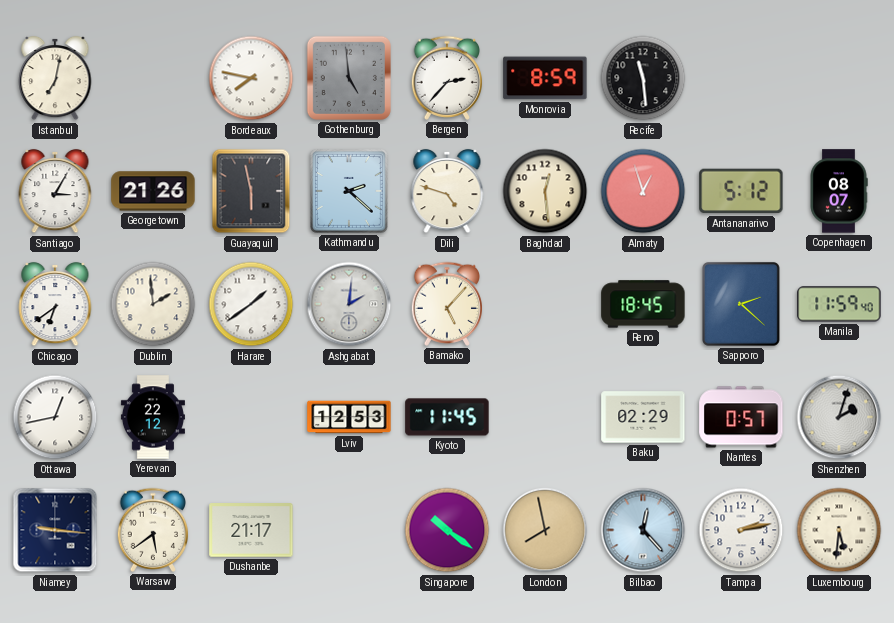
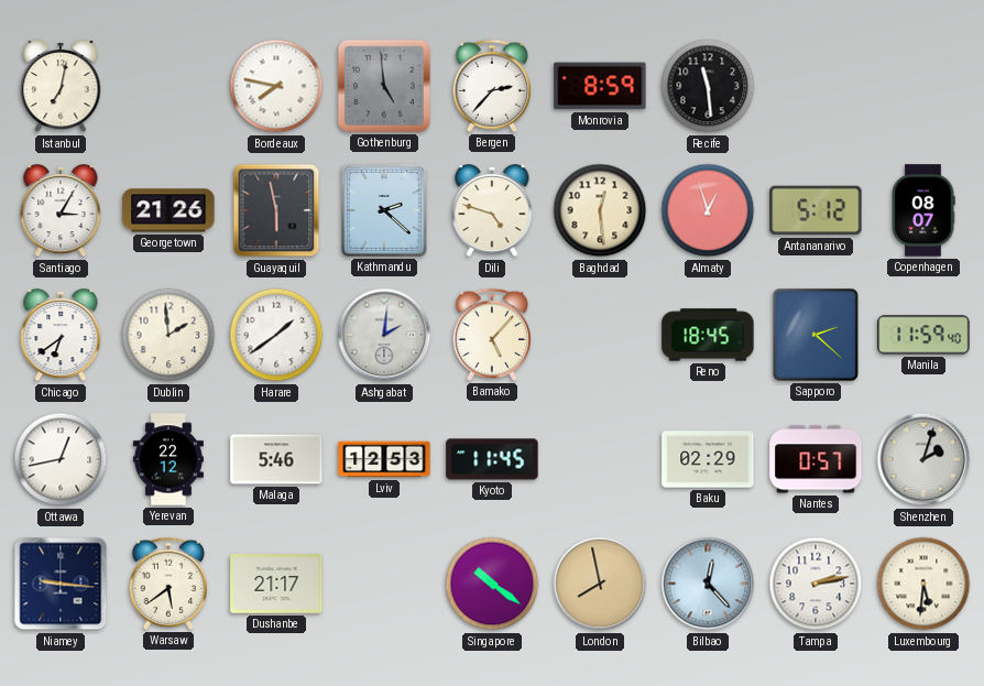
Malaga: none -> 5:46 (276, 459)
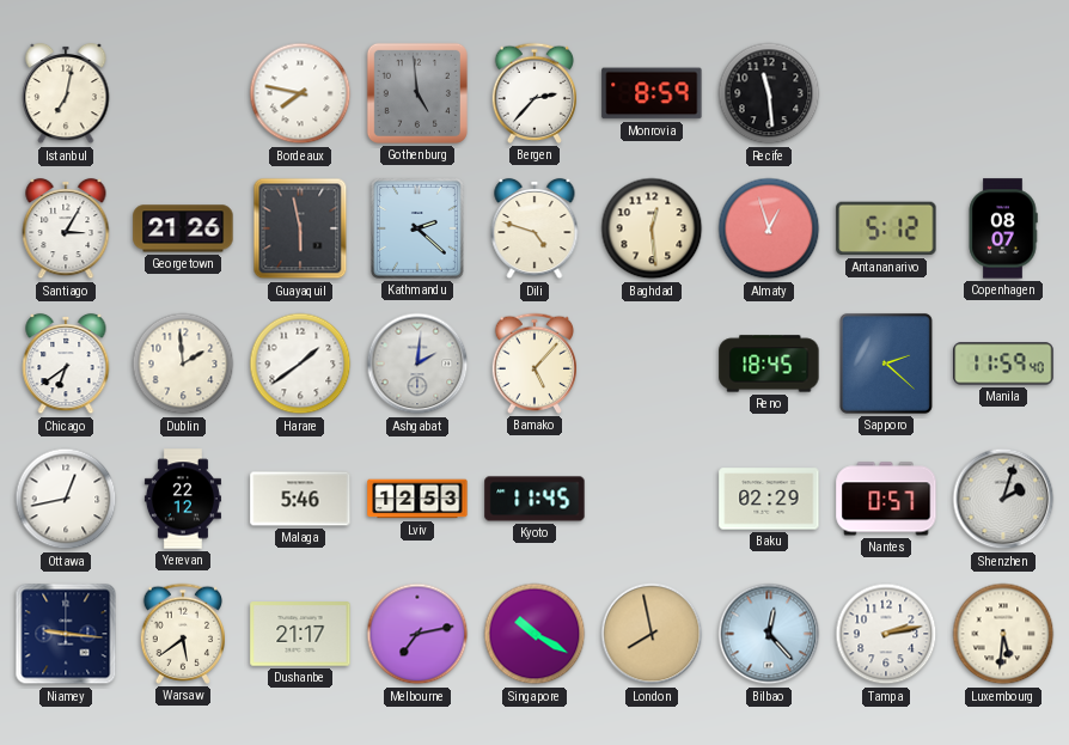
Melbourne: none -> 7:13 (417, 634)
Singapore: 10:21 -> 10:20 (534, 634)
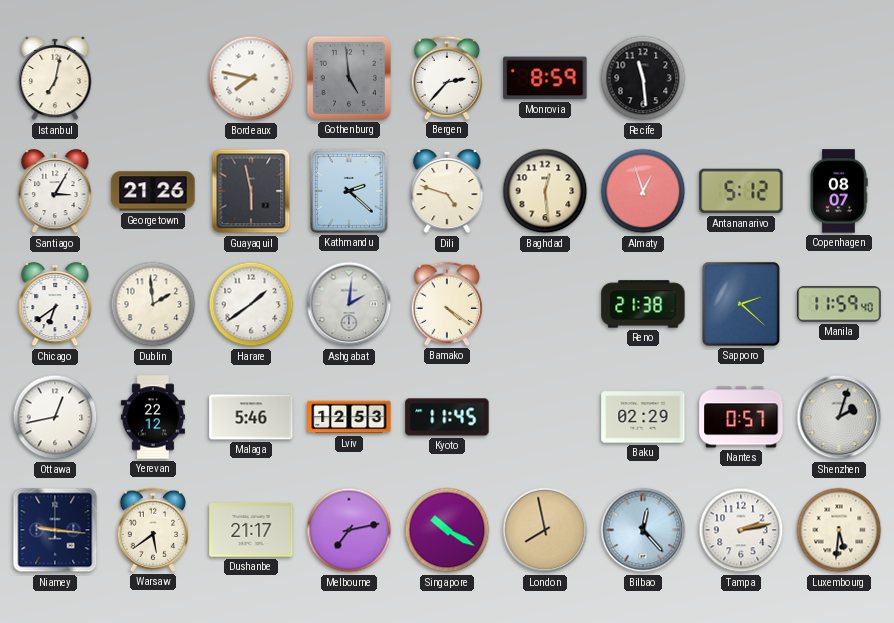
Bamako: 5:07 -> 4:21 (446, 304)
Reno: 18:45 -> 21:38 (643, 304)
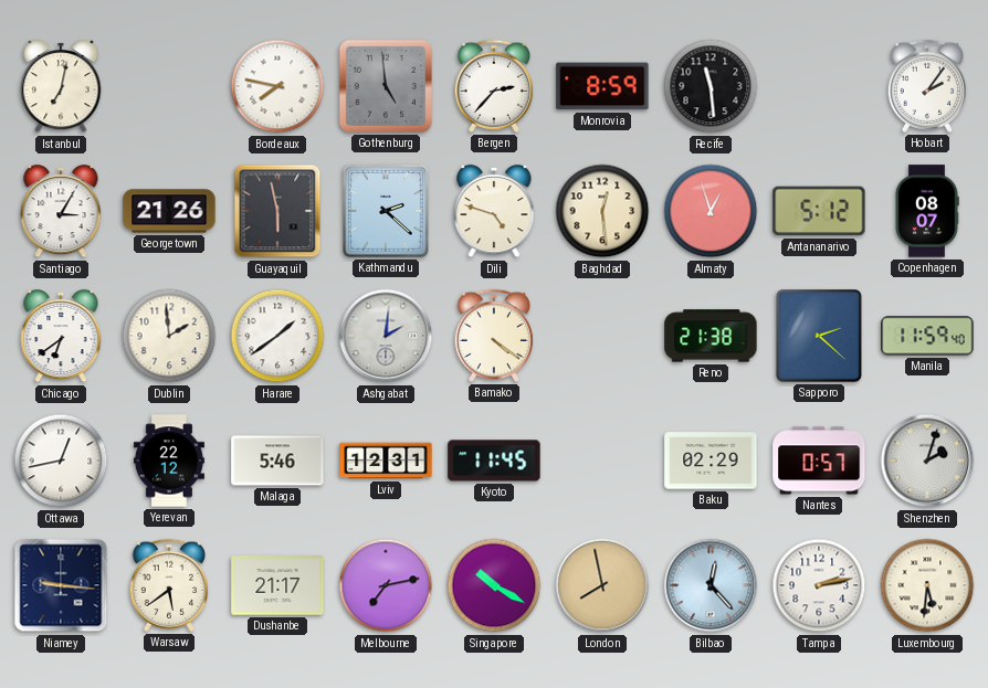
Hobart: none -> 2:06 (926, 86)
Lviv: 12:53 -> 12:31 (386, 461)
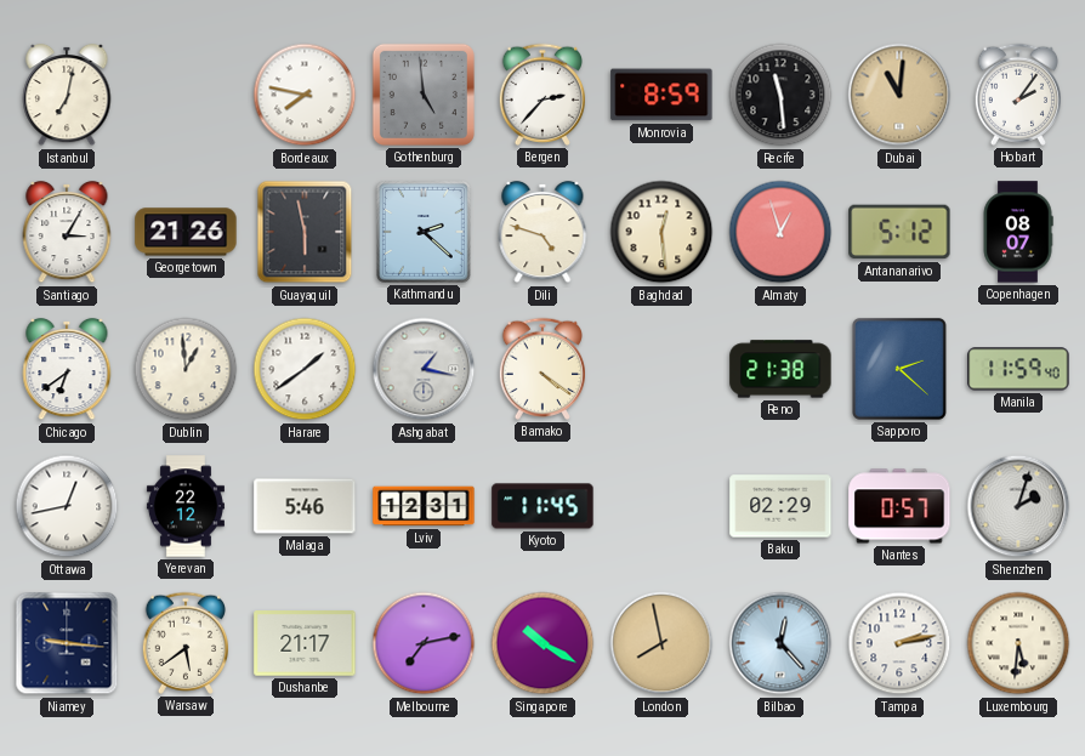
Dubai: none -> 11:01 (899, 95)
Dublin: 1:59 -> 12:59 (186, 369)
Ashgabat: 2:01 -> 1:17 (424, 369)
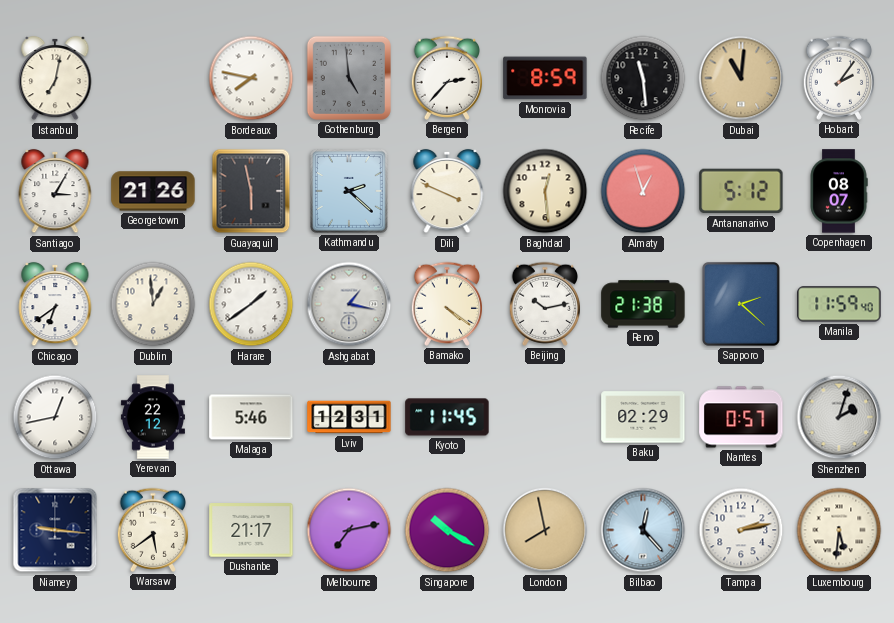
Dili: 4:48 -> 3:49 (447, 191)
Beijing: none -> 10:13 (544, 304)
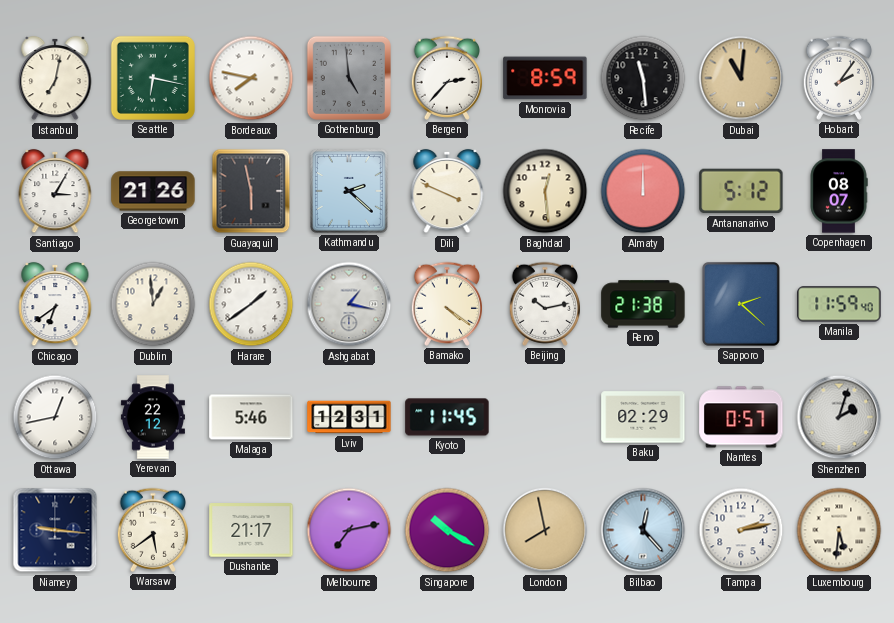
Seattle: none -> 6:17 (153, 78)
Almaty: 12:57 -> 12:00 (643, 191)
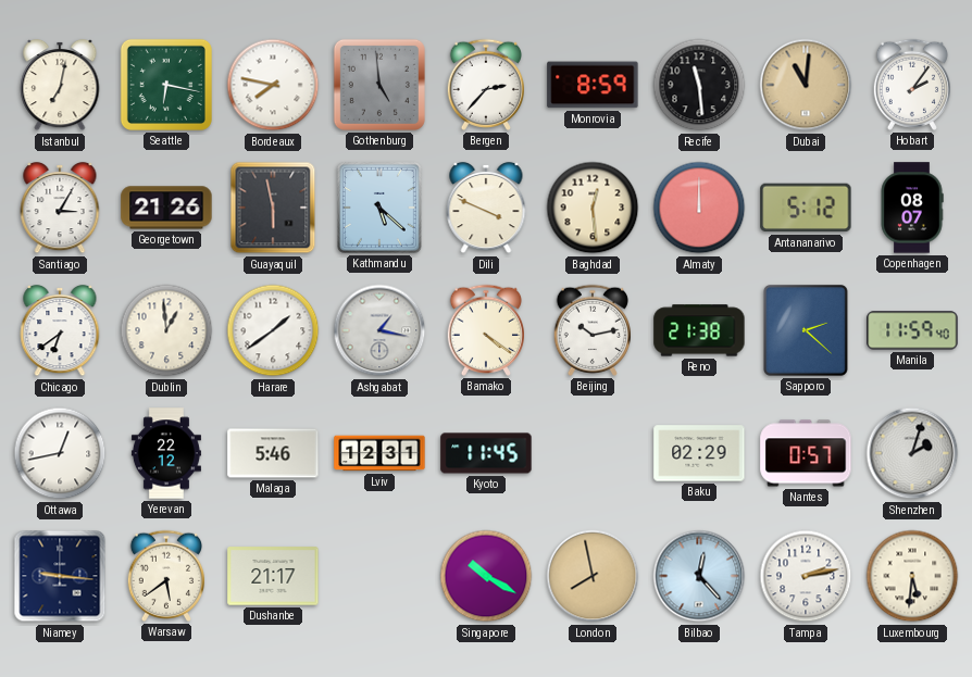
Kathmandu: 2:22 -> 5:22 (379, 208)
Melbourne: 7:13 -> none (349, 530)
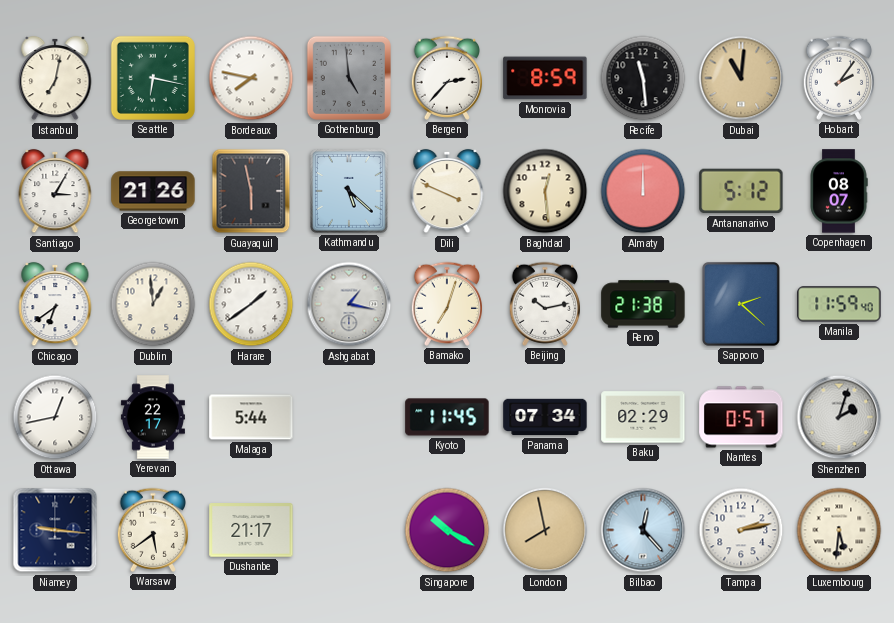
Bamako: 4:21 -> 7:03 (446, 304)
Yerevan: 22:12 -> 22:17 (153, 417)
Malaga: 5:46 -> 5:44 (251, 417)
Lviv: 12:31 -> none (379, 453)
Panama: none -> 07:34 (545, 417)
